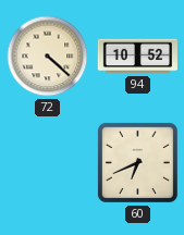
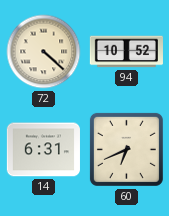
14: none -> 6:31 (43, 150)
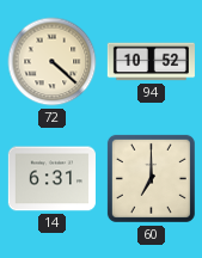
60: 6:41 -> 7:00 (151, 178)
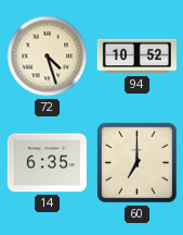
72: 4:22 -> 4:27 (48, 57)
14: 6:31 -> 6:35 (47, 163)
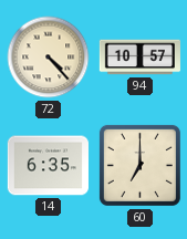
72: 4:27 -> 4:23 (49, 58)
94: 10:52 -> 10:57 (139, 58)
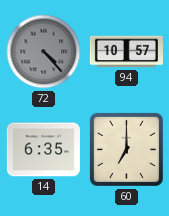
72 dial: cream -> grey (44, 52)
